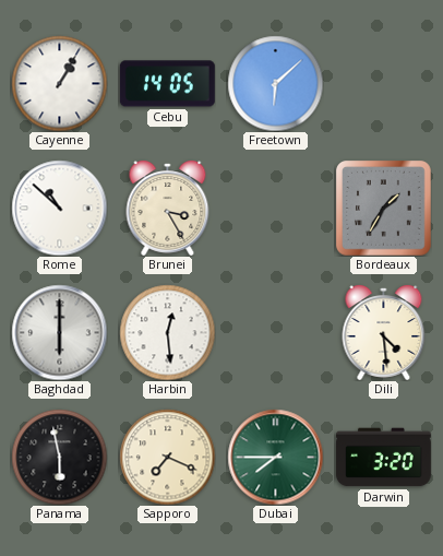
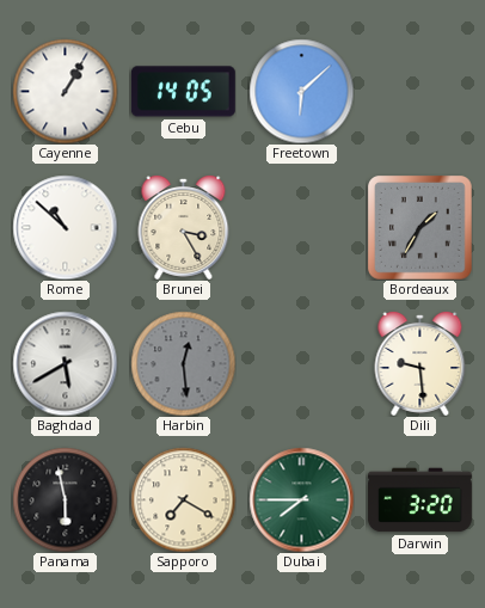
Baghdad: 6:00 -> 5:40 (65, 363)
Harbin dial: white -> grey (183, 363)
Dili: 4:29 -> 9:29 (420, 364)
Sapporo: 7:19 -> 7:20 (183, 499)
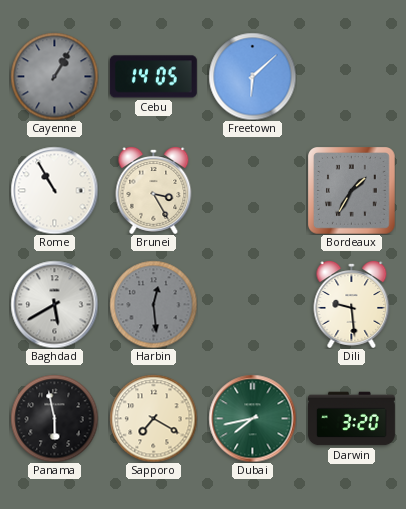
Cayenne dial: white -> grey (54, 76)
Rome: 10:52 -> 10:55 (54, 190)
Dubai: 7:45 -> 7:43 (252, 418)
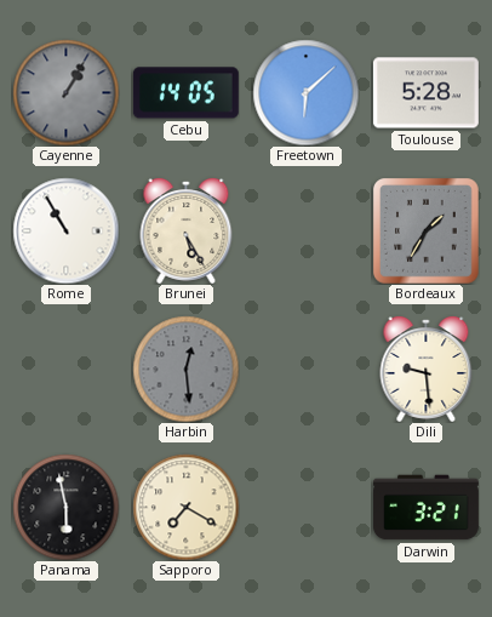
Toulouse: none -> 5:28 (425, 93)
Brunei: 3:25 -> 5:25 (187, 232)
Baghdad: 5:40 -> none (54, 304)
Dubai: 7:43 -> none (252, 418)
Darwin: 3:20 -> 3:21 (425, 508)
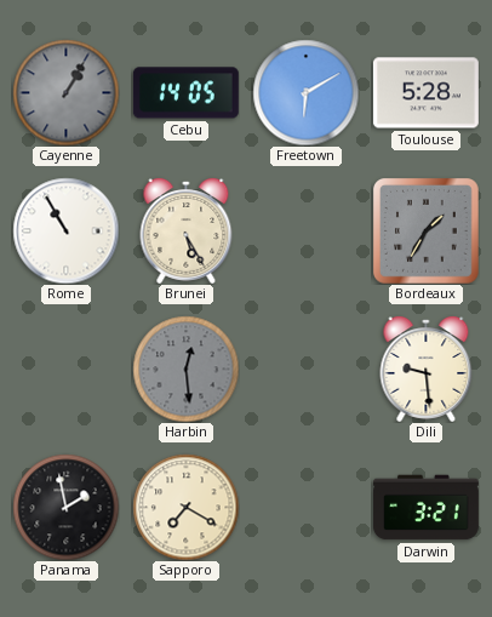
Freetown: 6:08 -> 6:10 (305, 92)
Panama: 5:58 -> 1:58 (65, 507)
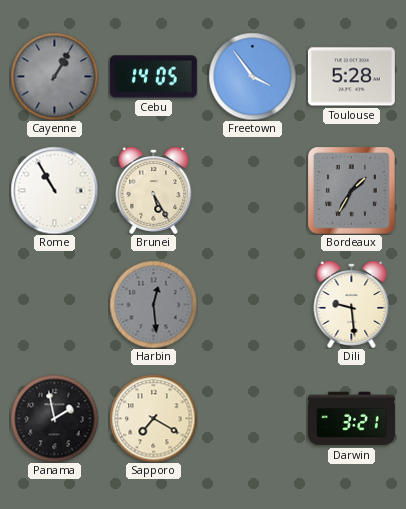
Freetown: 6:10 -> 3:54 (252, 76)
